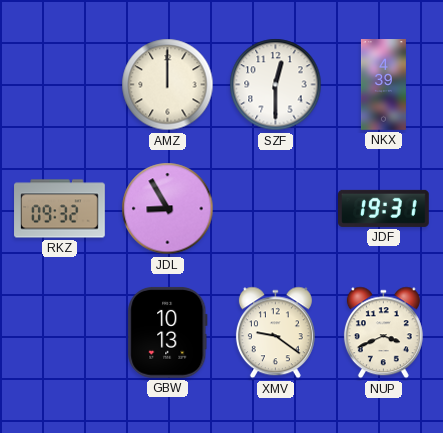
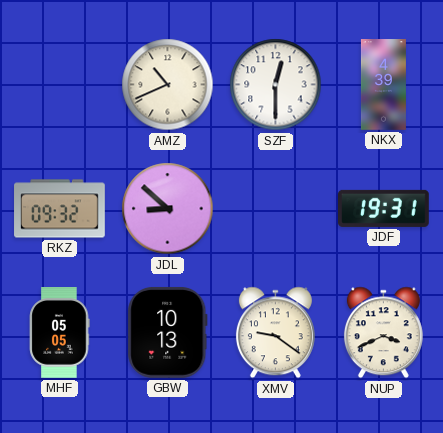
AMZ: 12:00 -> 10:41 (168, 85)
JDL: 8:55 -> 8:52 (168, 209)
MHF: none -> 05:05 (59, 333)
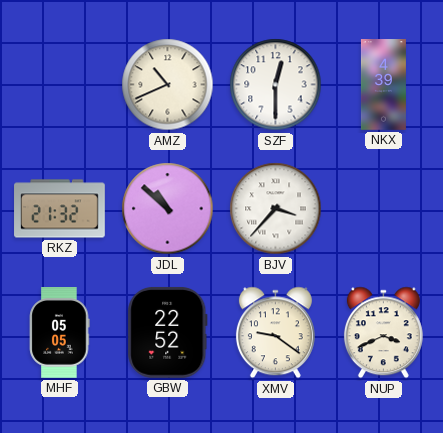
RKZ: 09:32 -> 21:32 (60, 209)
JDL: 8:52 -> 10:52 (168, 209)
BJV: none -> 3:37 (276, 209)
JDF: 19:31 -> none (384, 208)
GBW: 10:13 -> 22:52 (168, 333)
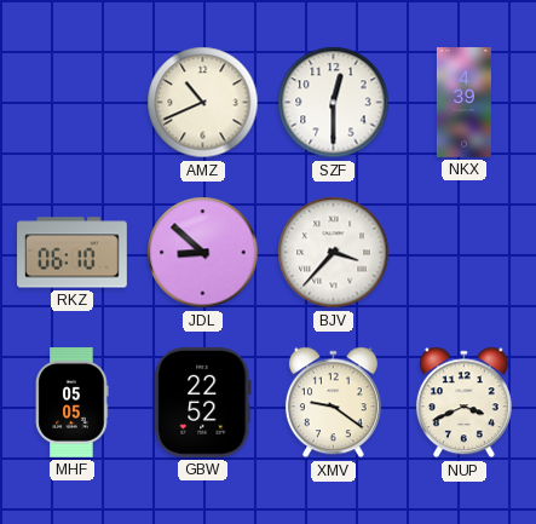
RKZ: 21:32 -> 06:10 (73, 253)
JDL: 10:52 -> 8:52 (203, 253)
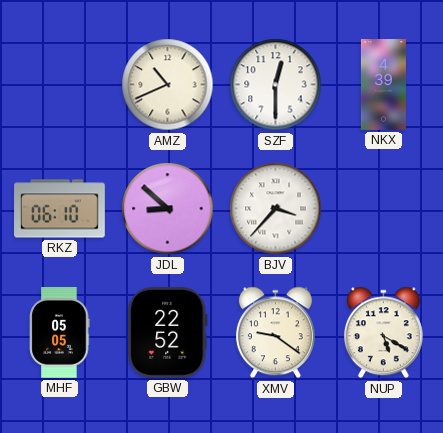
NUP: 3:41 -> 5:20 (383, 333)
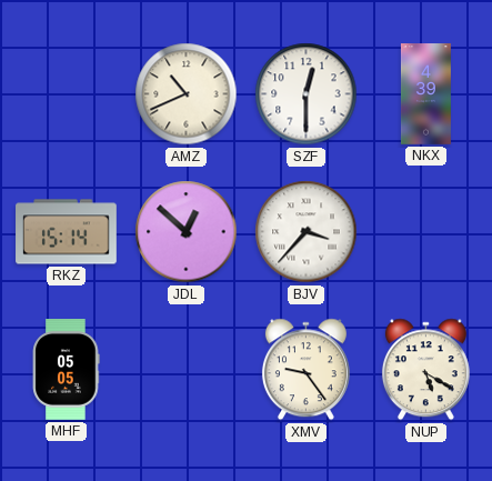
RKZ: 06:10 -> 15:14 (67, 232)
JDL: 8:52 -> 12:52 (187, 232)
GBW: 22:52 -> none (168, 333)
XMV: 9:21 -> 9:24 (305, 370)
